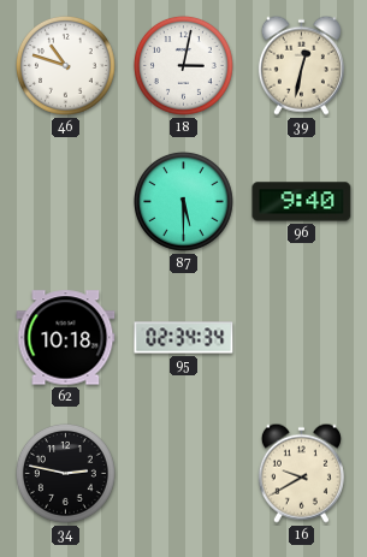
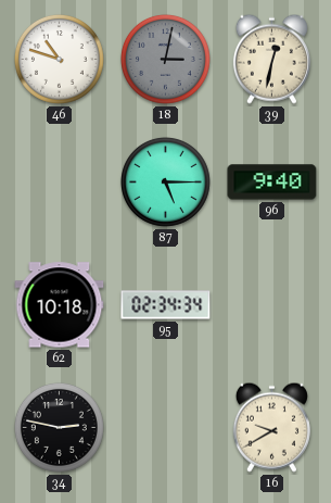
18 dial: white -> grey (165, 59)
87: 5:30 -> 5:15 (165, 181)
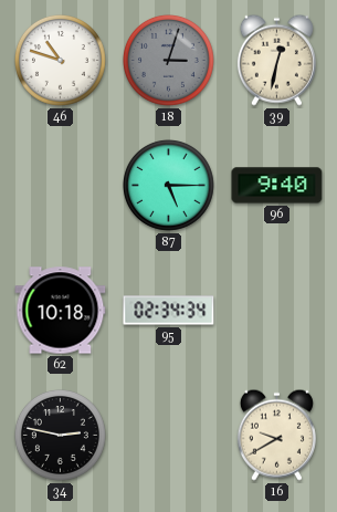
18: 3:02 -> 3:03 (168, 60)
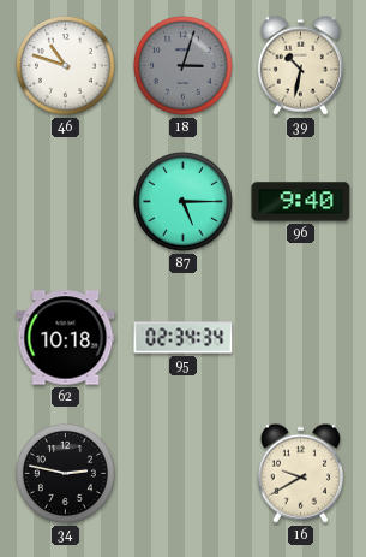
39: 12:32 -> 10:32 (300, 65)
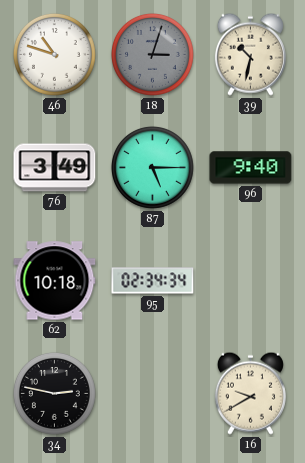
76: none -> 3:49 (55, 168)
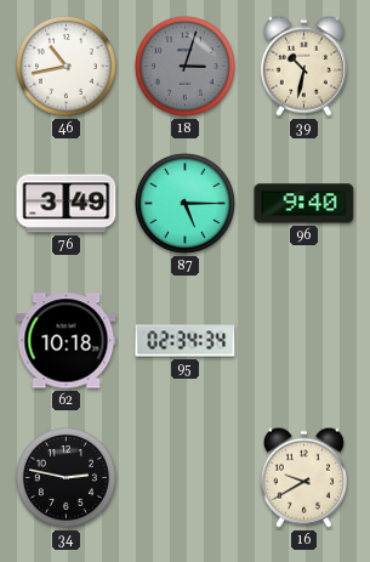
46: 10:48 -> 10:43 (66, 66)
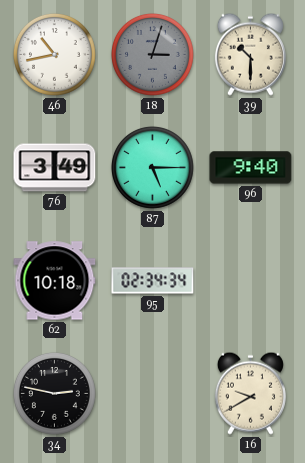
39: 10:32 -> 10:30 (250, 54)
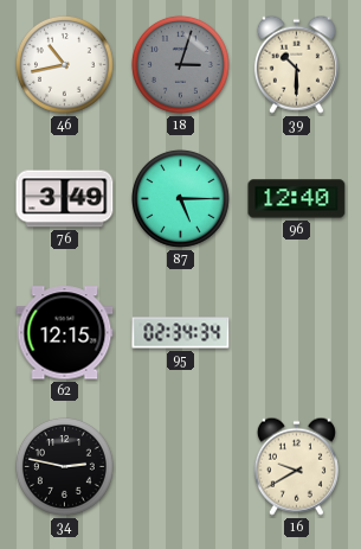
96: 9:40 -> 12:40 (297, 199)
62: 10:18 -> 12:15 (65, 333)
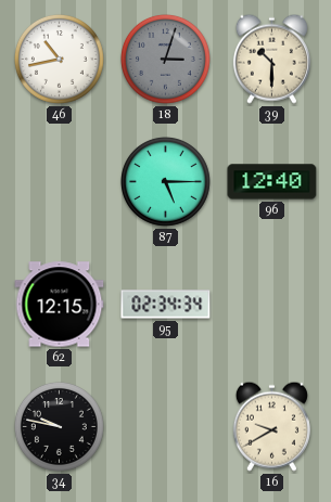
76: 3:49 -> none (65, 199)
34: 2:47 -> 9:47 (59, 426)
